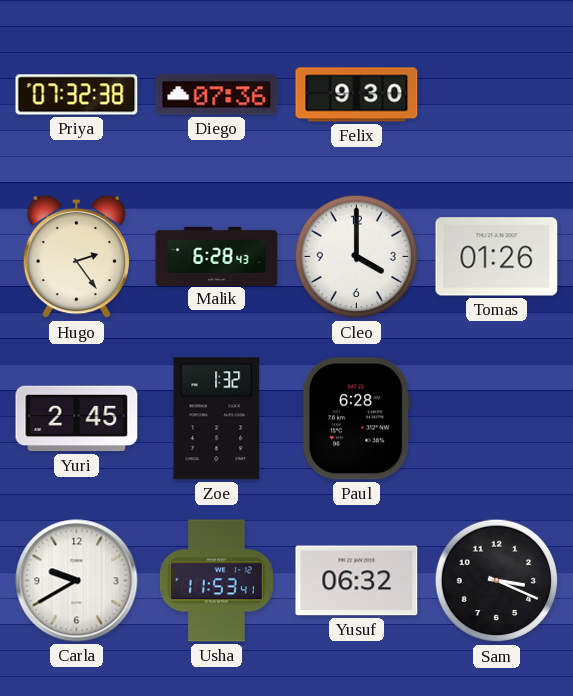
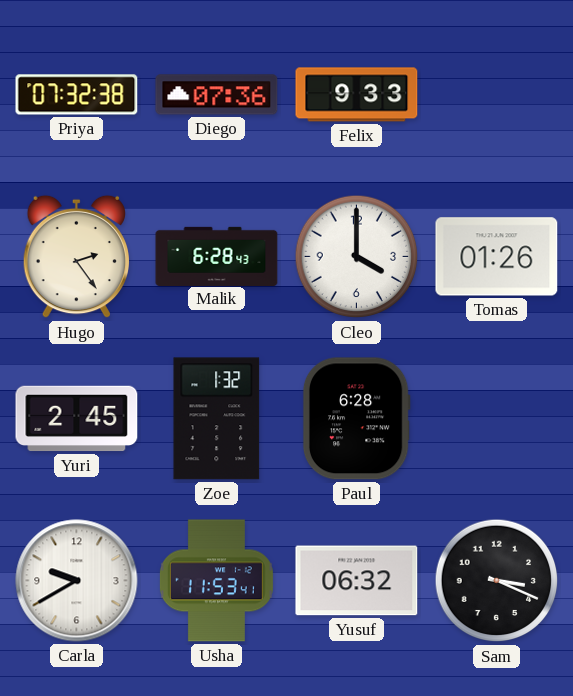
Felix: 9:30 -> 9:33 (357, 95)
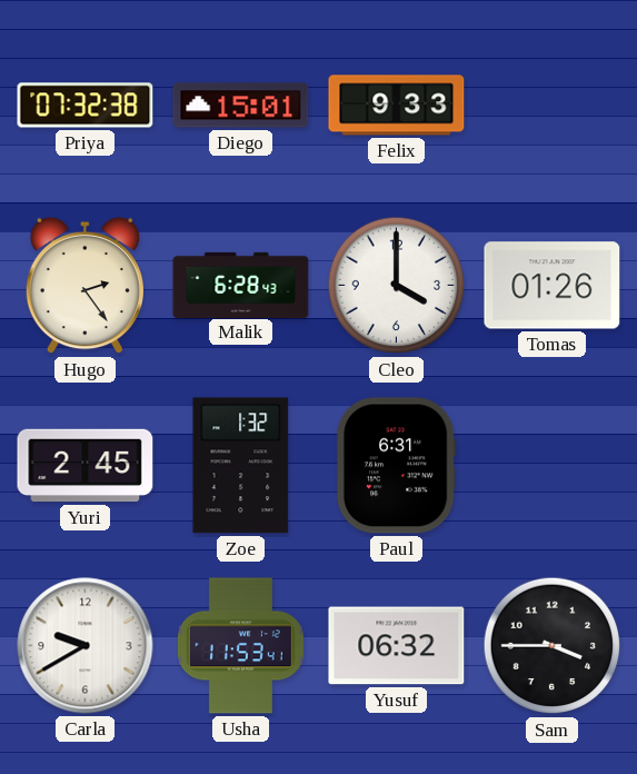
Diego: 07:36 -> 15:01 (241, 106)
Paul: 6:28 -> 6:31 (396, 466)
Sam: 3:19 -> 3:45 (553, 646)
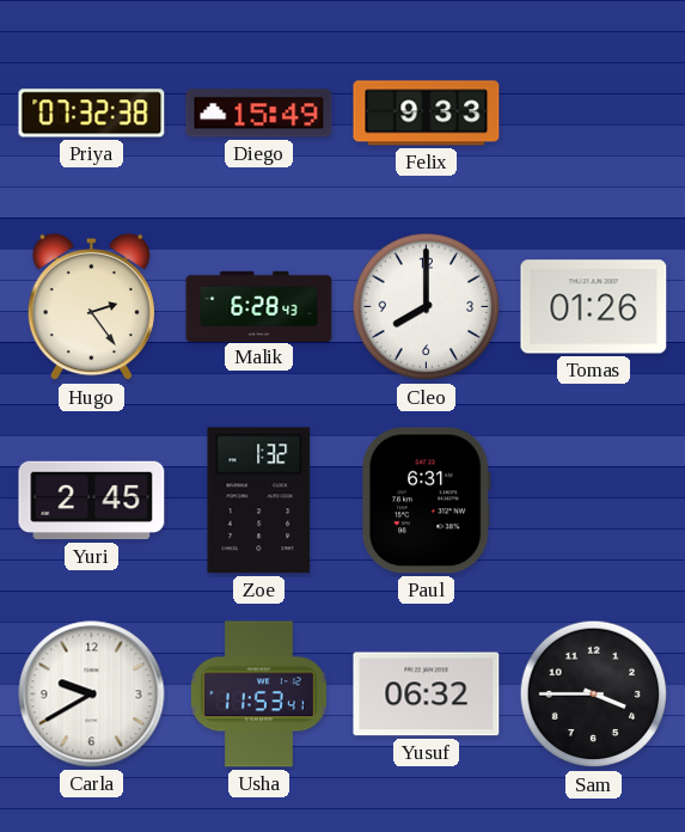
Diego: 15:01 -> 15:49 (259, 114)
Cleo: 4:00 -> 8:00 (427, 307)
